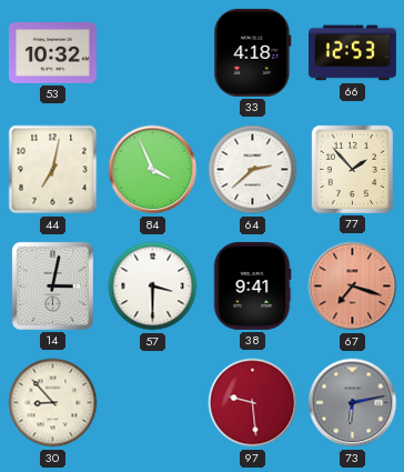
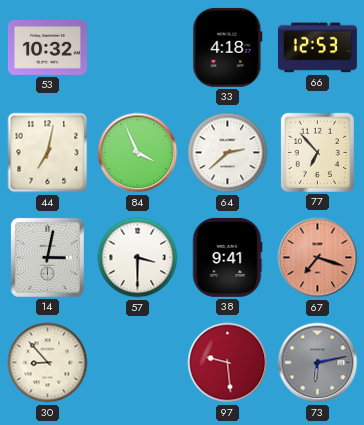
77: 1:53 -> 6:53 (317, 152)
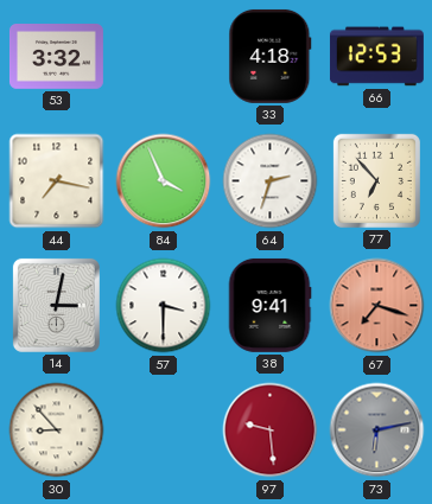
53: 10:32 -> 3:32 (56, 57)
44: 7:02 -> 7:17 (57, 181)
64: 2:38 -> 2:33 (271, 181)
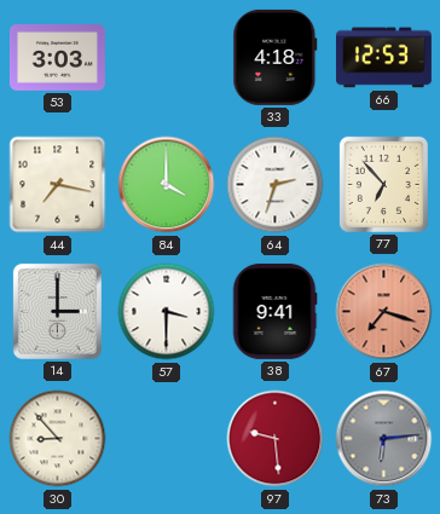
53: 3:32 -> 3:03 (57, 58)
84: 3:56 -> 4:00 (167, 185)
14: 3:02 -> 3:00 (57, 311)
73: 6:13 -> 6:14 (384, 439)
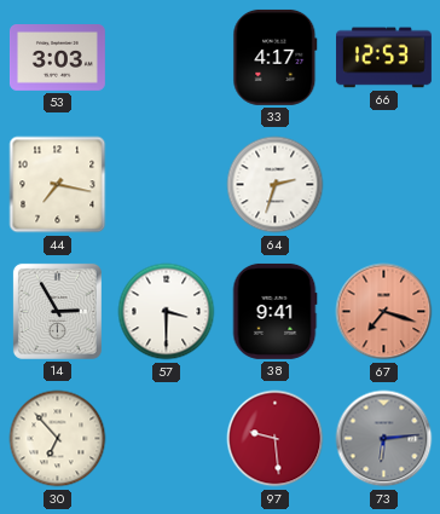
33: 4:18 -> 4:17 (276, 57)
84: 4:00 -> none (167, 185)
77: 6:53 -> none (383, 184)
14: 3:00 -> 2:55 (57, 311)
30: 8:53 -> 6:53 (58, 439)
